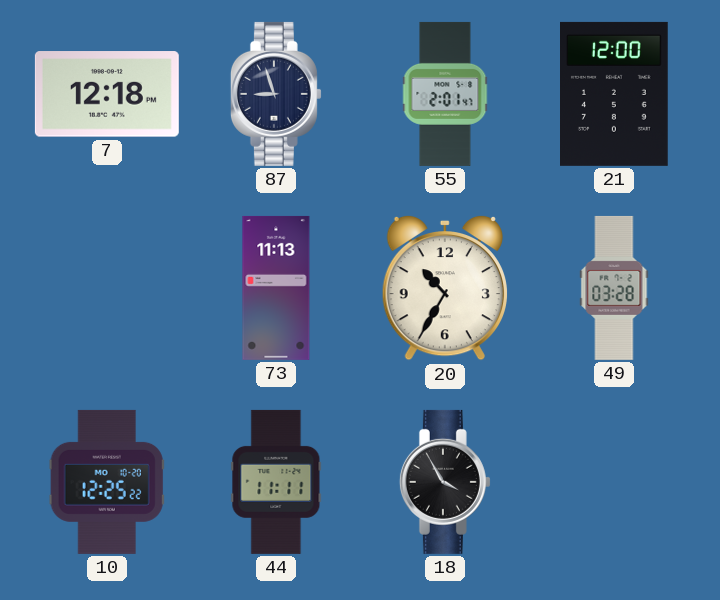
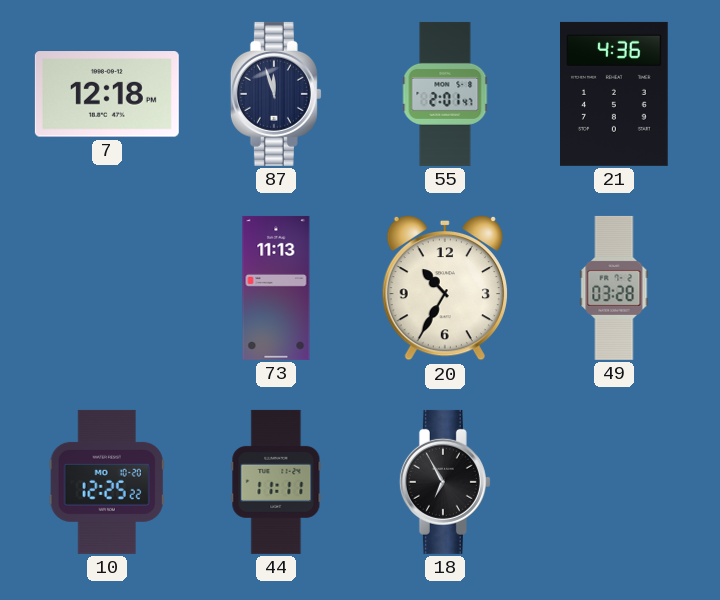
87: 8:57 -> 11:57 (276, 94)
21: 12:00 -> 4:36 (615, 94)
18: 3:55 -> 6:55 (445, 482)
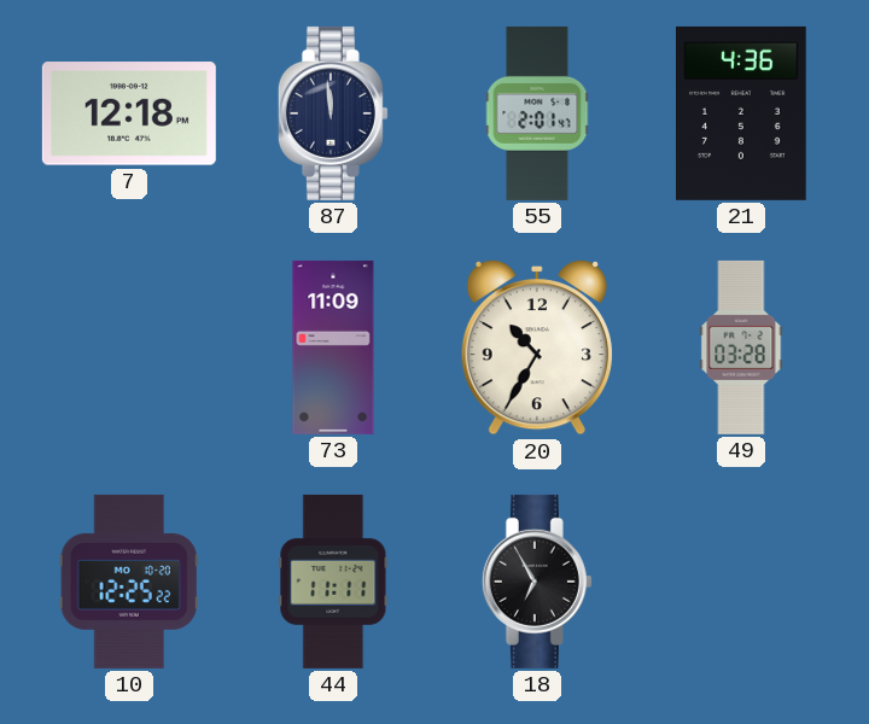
87: 11:57 -> 11:59 (333, 113)
73: 11:13 -> 11:09 (333, 348)
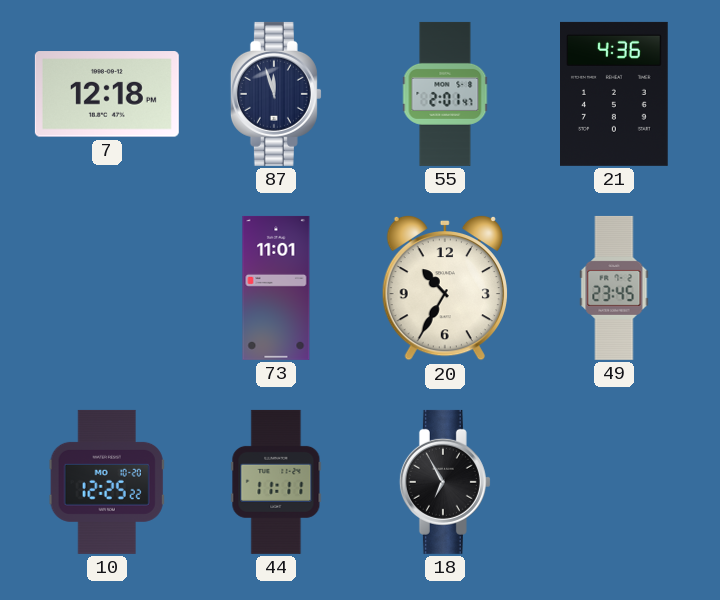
87: 11:59 -> 11:57 (276, 94)
73: 11:09 -> 11:01 (276, 288)
49: 03:28 -> 23:45 (614, 288)
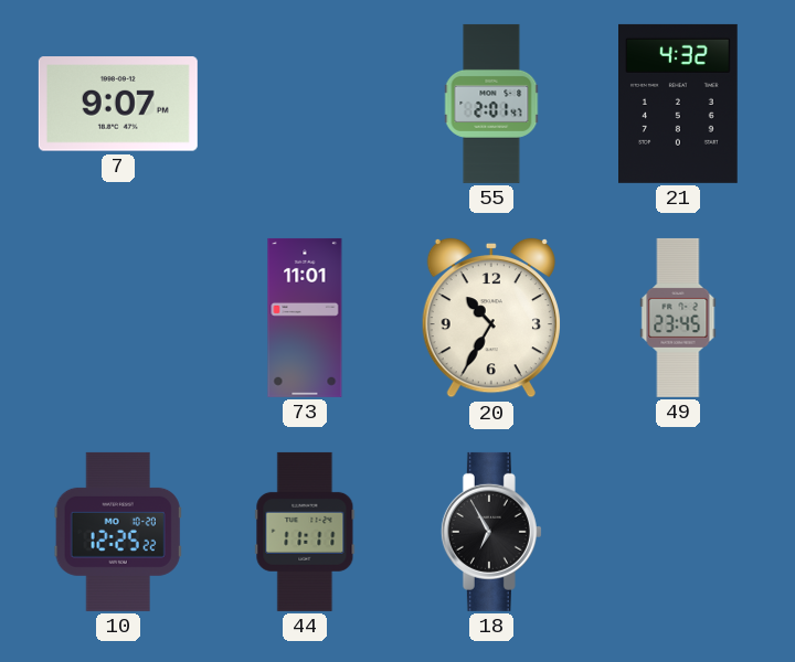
7: 12:18 -> 9:07 (118, 104)
87: 11:57 -> none (276, 94)
21: 4:36 -> 4:32 (679, 104)
